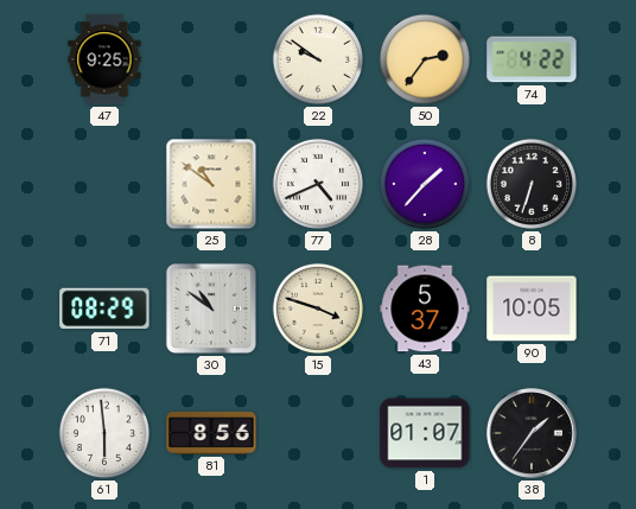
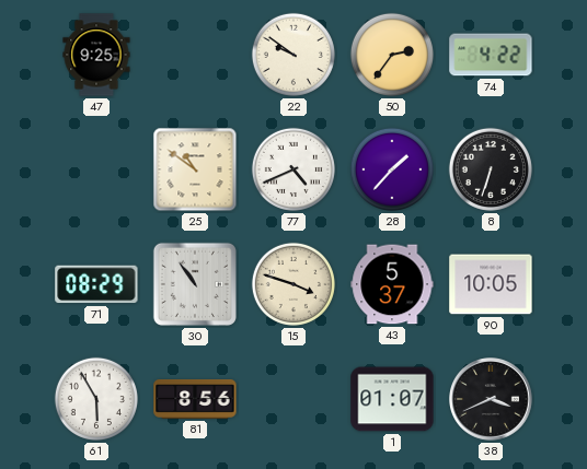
30: 10:51 -> 10:54 (195, 284)
61: 5:59 -> 5:55 (96, 399)
38: 1:36 -> 3:41 (492, 400)
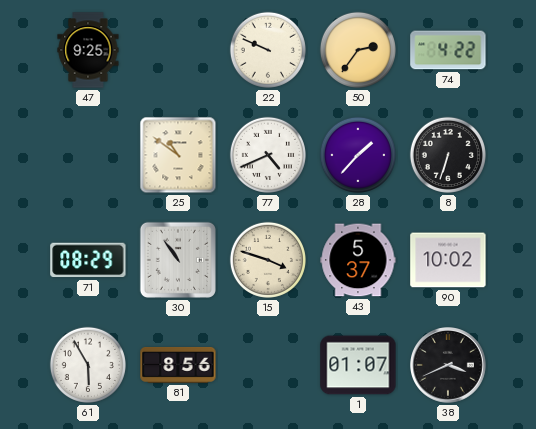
22: 9:51 -> 9:49 (268, 50)
90: 10:05 -> 10:02 (448, 260)
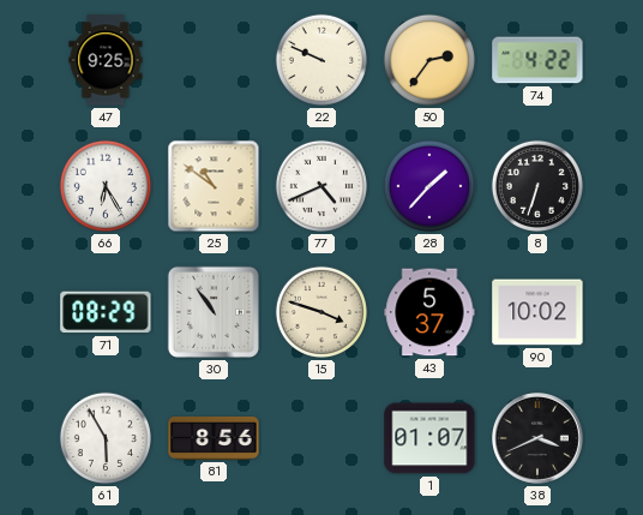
66: none -> 6:25 (106, 186)
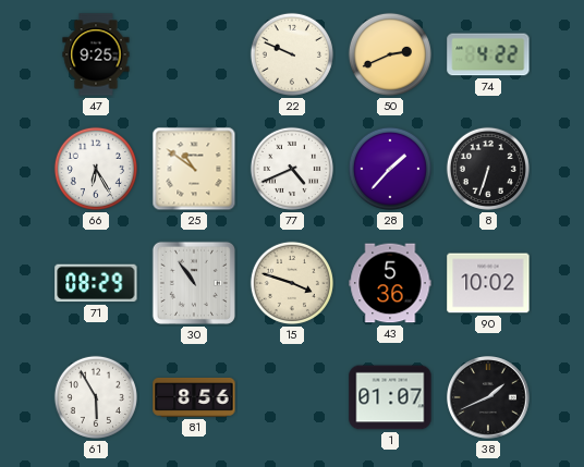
50: 2:36 -> 2:41 (390, 54)
43: 5:37 -> 5:36 (390, 283)
38: 3:41 -> 1:41 (489, 398)
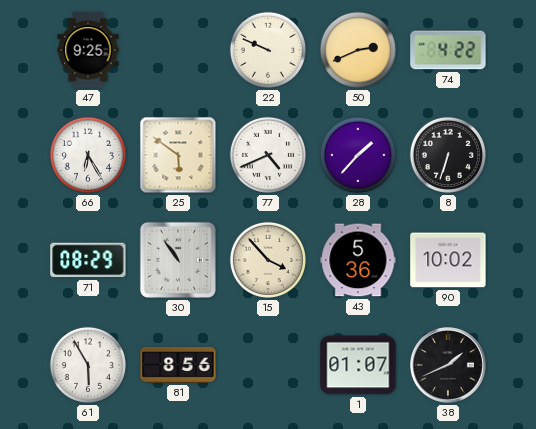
25: 10:51 -> 5:51 (178, 155)
15: 3:48 -> 3:53 (268, 260)
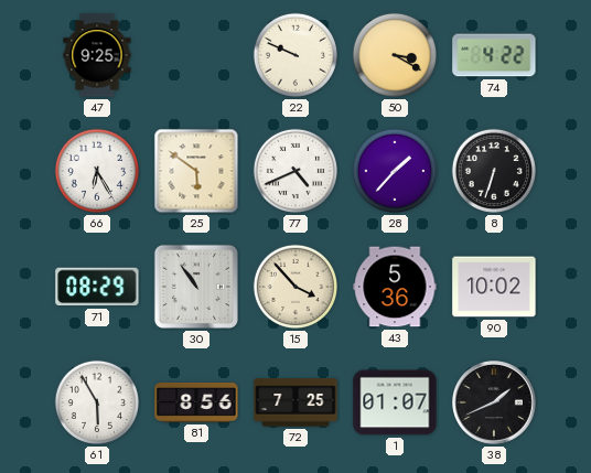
50: 2:41 -> 3:20 (395, 55)
72: none -> 7:25 (295, 402)
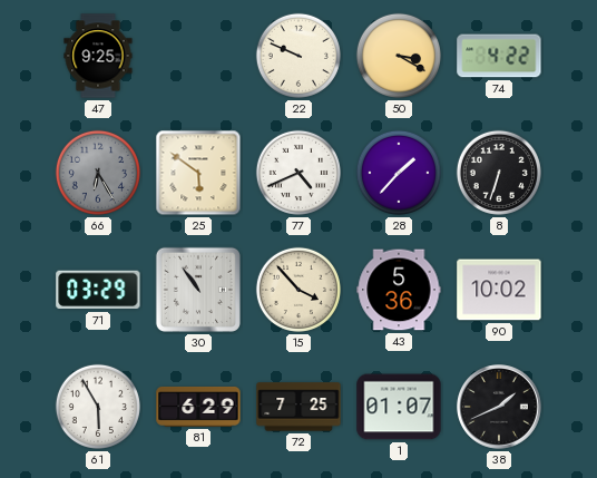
66 dial: white -> grey (98, 173)
71: 08:29 -> 03:29 (98, 290)
81: 8:56 -> 6:29 (198, 407)
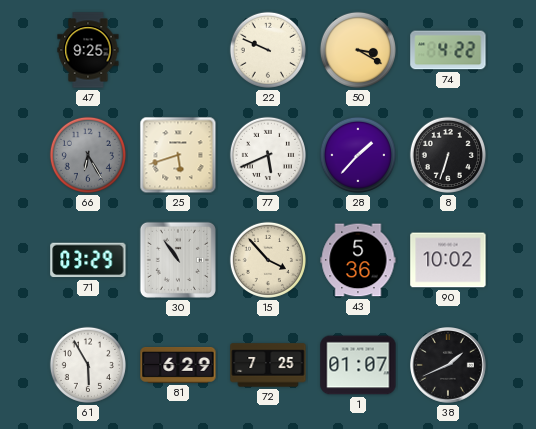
25: 5:51 -> 5:42 (178, 155)
77: 4:41 -> 5:41 (268, 155)
